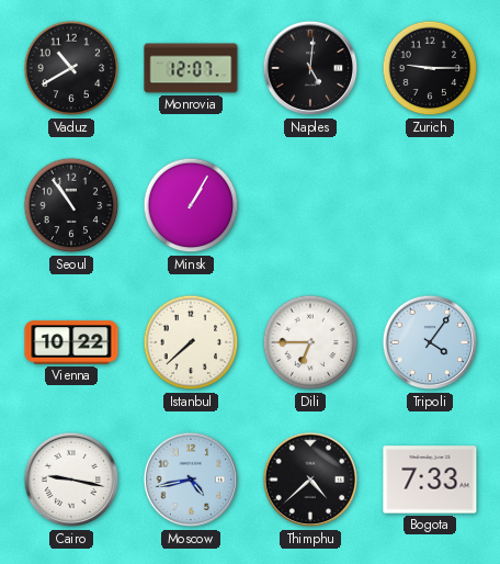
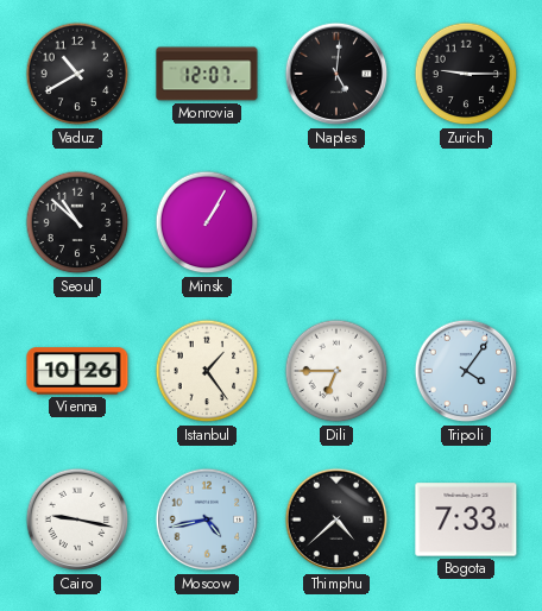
Seoul: 10:54 -> 10:52 (77, 222)
Vienna: 10:22 -> 10:26 (77, 371)
Istanbul: 7:38 -> 1:24 (207, 371)
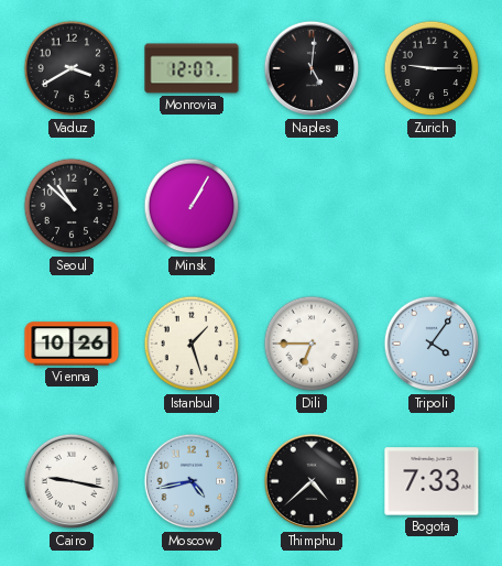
Vaduz: 10:40 -> 3:40 (72, 68)
Istanbul: 1:24 -> 1:27 (192, 344)
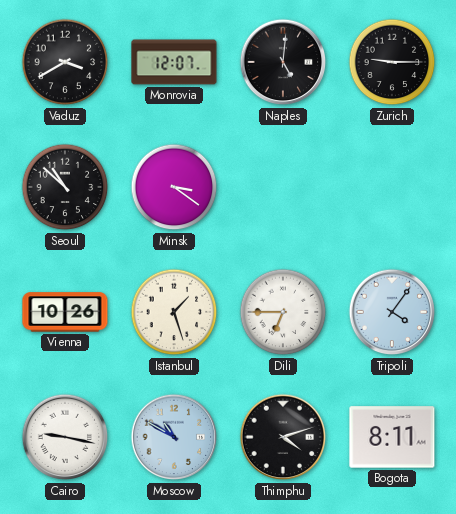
Minsk: 1:05 -> 3:21 (174, 187)
Moscow: 4:43 -> 10:50 (174, 437)
Thimphu: 4:38 -> 4:12 (283, 437)
Bogota: 7:33 -> 8:11 (392, 437)
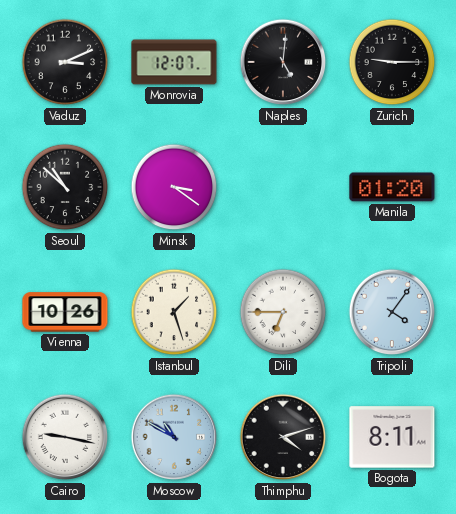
Vaduz: 3:40 -> 3:11 (65, 62)
Manila: none -> 01:20 (392, 187)
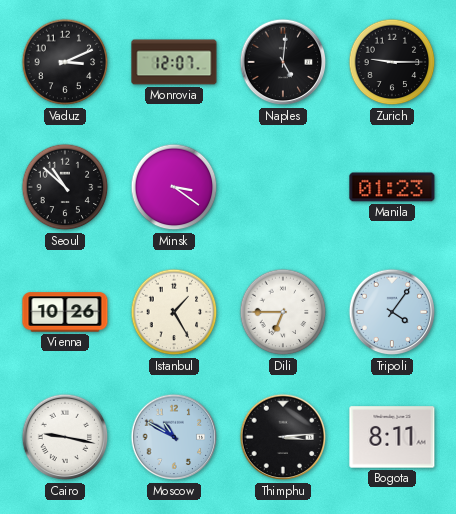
Manila: 01:20 -> 01:23 (392, 187)
Istanbul: 1:27 -> 1:25 (174, 312)
Thimphu: 4:12 -> 3:14 (283, 437)
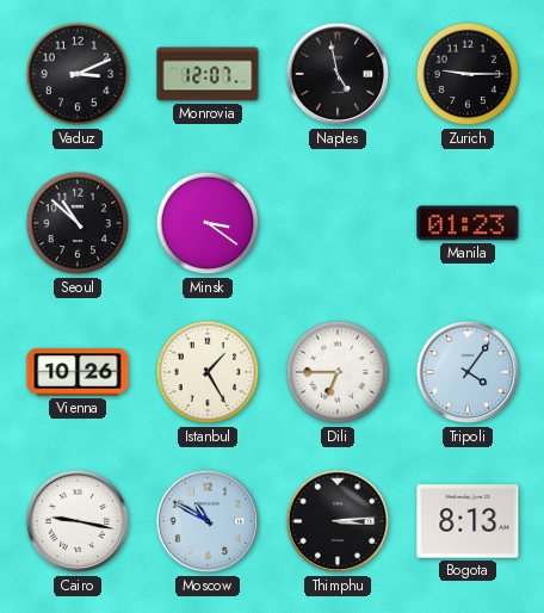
Naples: 5:01 -> 4:58 (338, 74)
Bogota: 8:11 -> 8:13 (468, 521)
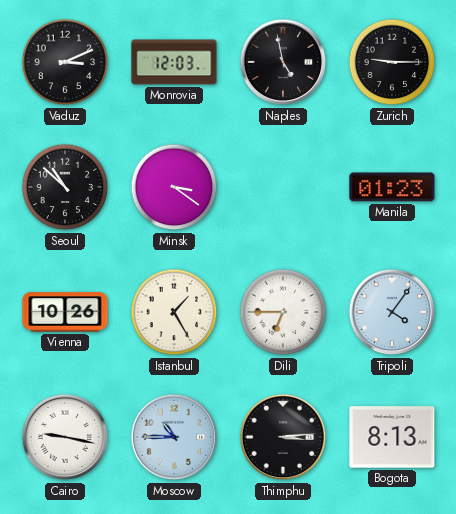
Monrovia: 12:07 -> 12:03 (174, 62)
Moscow: 10:50 -> 10:45 (174, 437)
